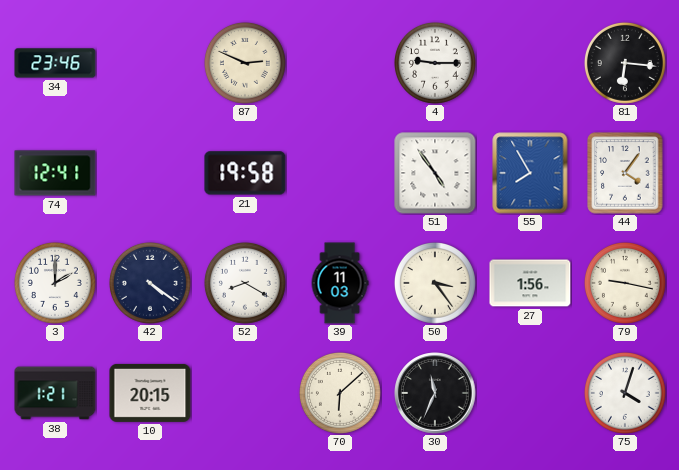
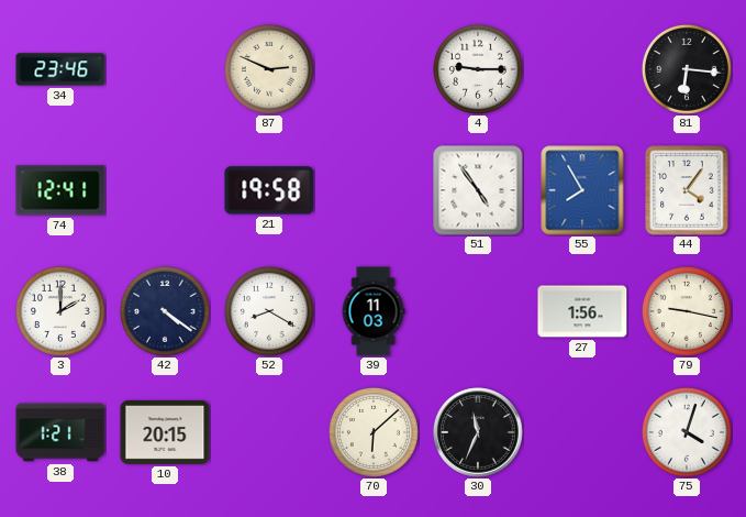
50: 3:24 -> none (435, 283)
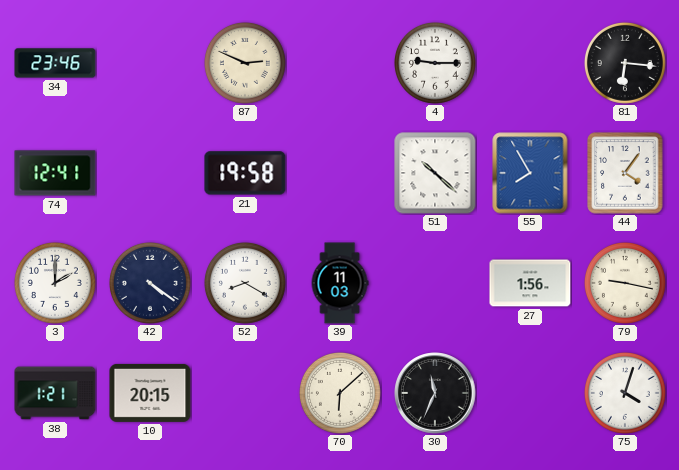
51: 4:54 -> 10:22 (435, 173)
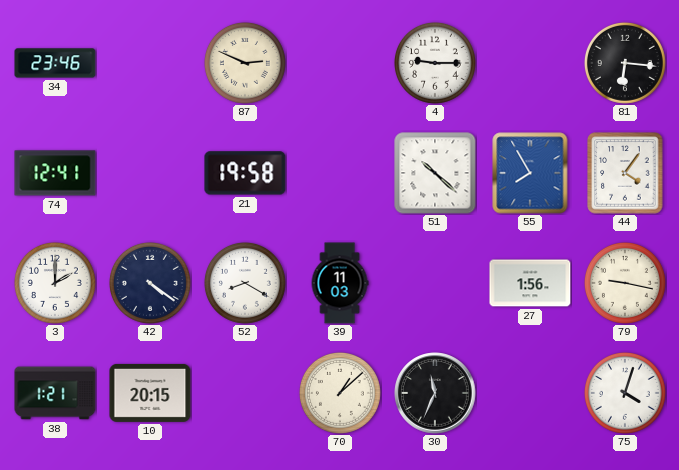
70: 6:08 -> 1:08 (340, 393)
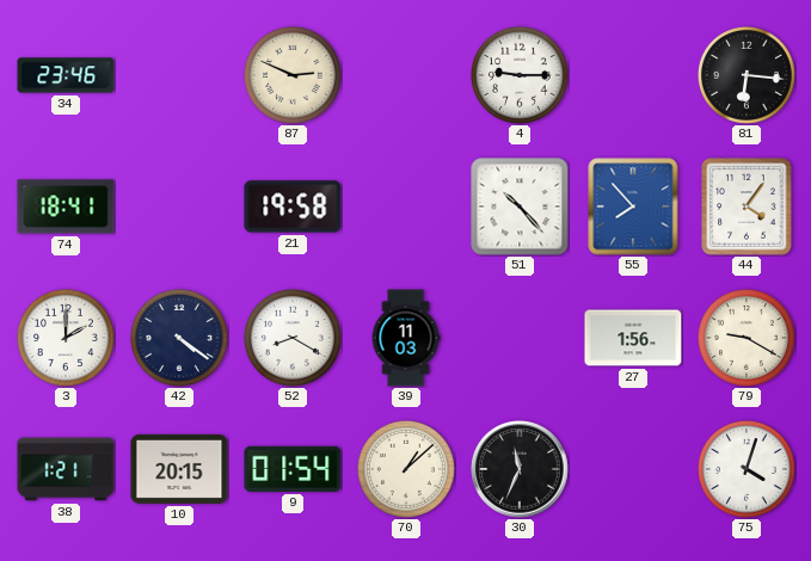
74: 12:41 -> 18:41 (66, 206)
51: 10:22 -> 10:23 (520, 206)
55: 7:55 -> 7:53 (633, 206)
79: 9:17 -> 9:20 (747, 338)
9: none -> 01:54 (293, 469)
